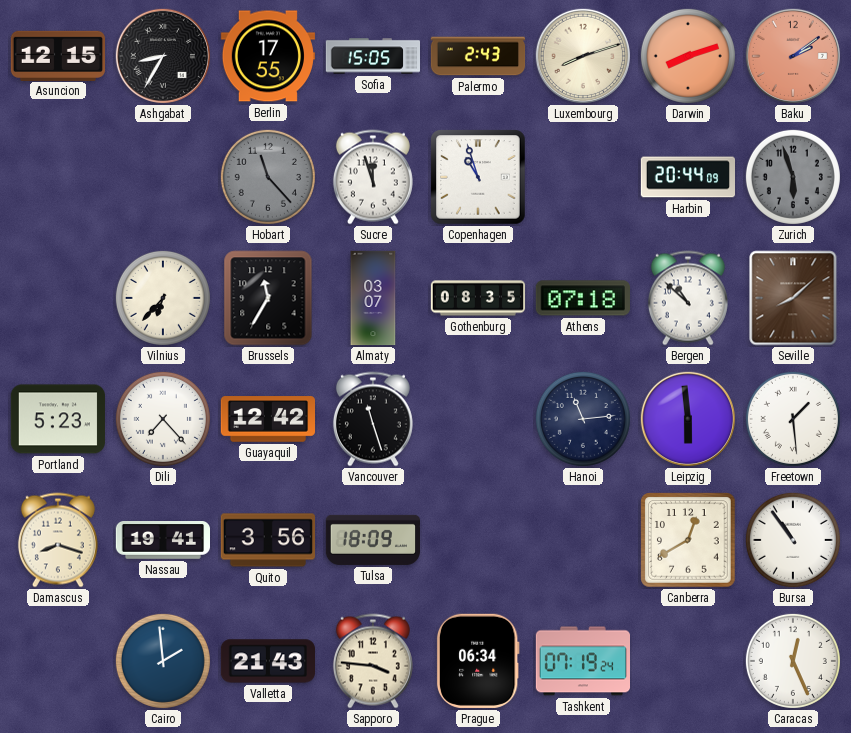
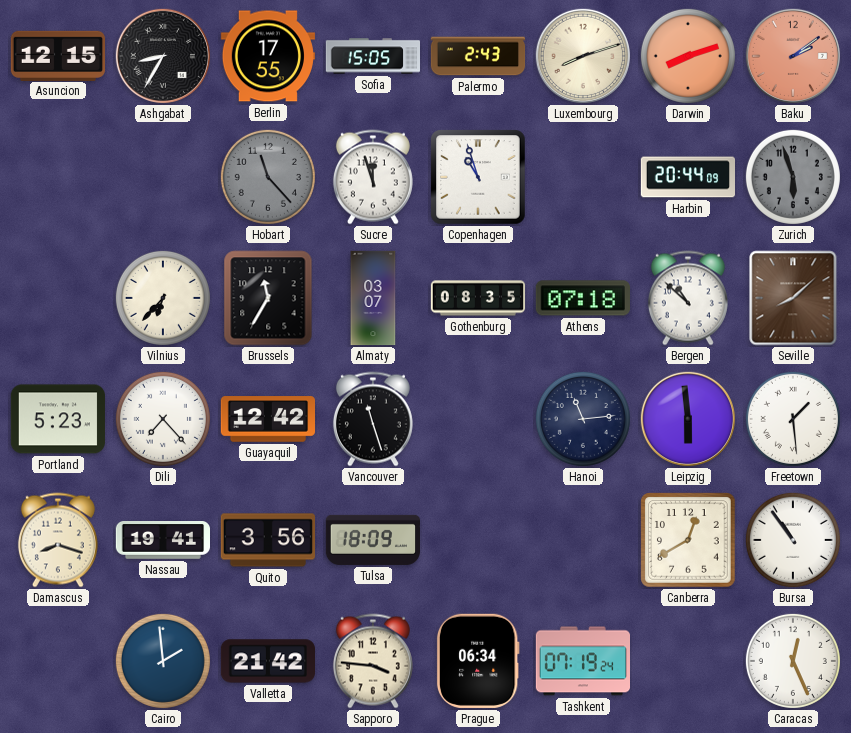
Valletta: 21:43 -> 21:42 (267, 661)
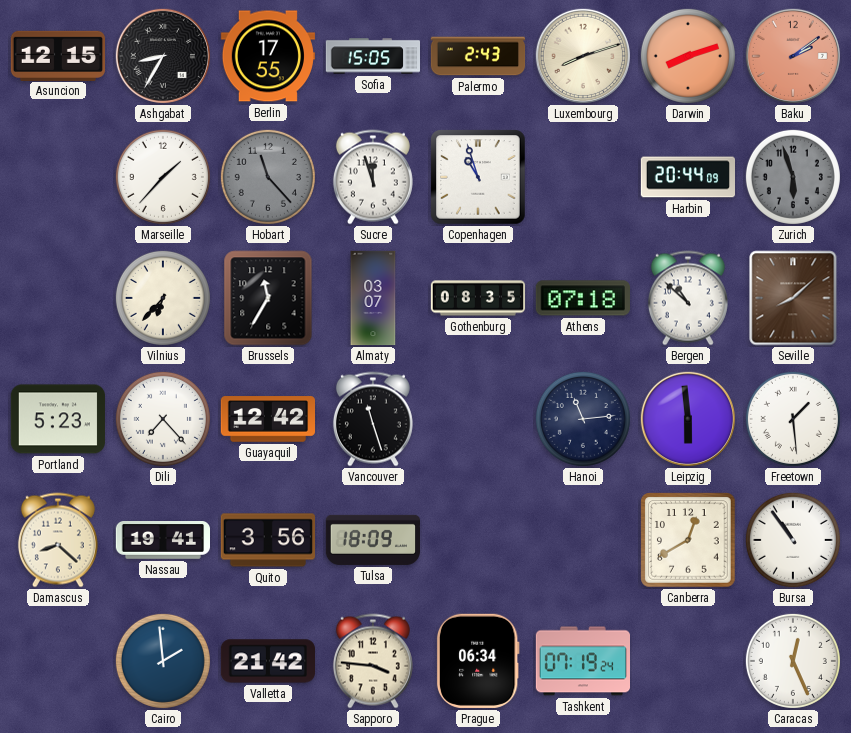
Marseille: none -> 1:37 (163, 177)
Damascus: 8:18 -> 8:22 (58, 540)
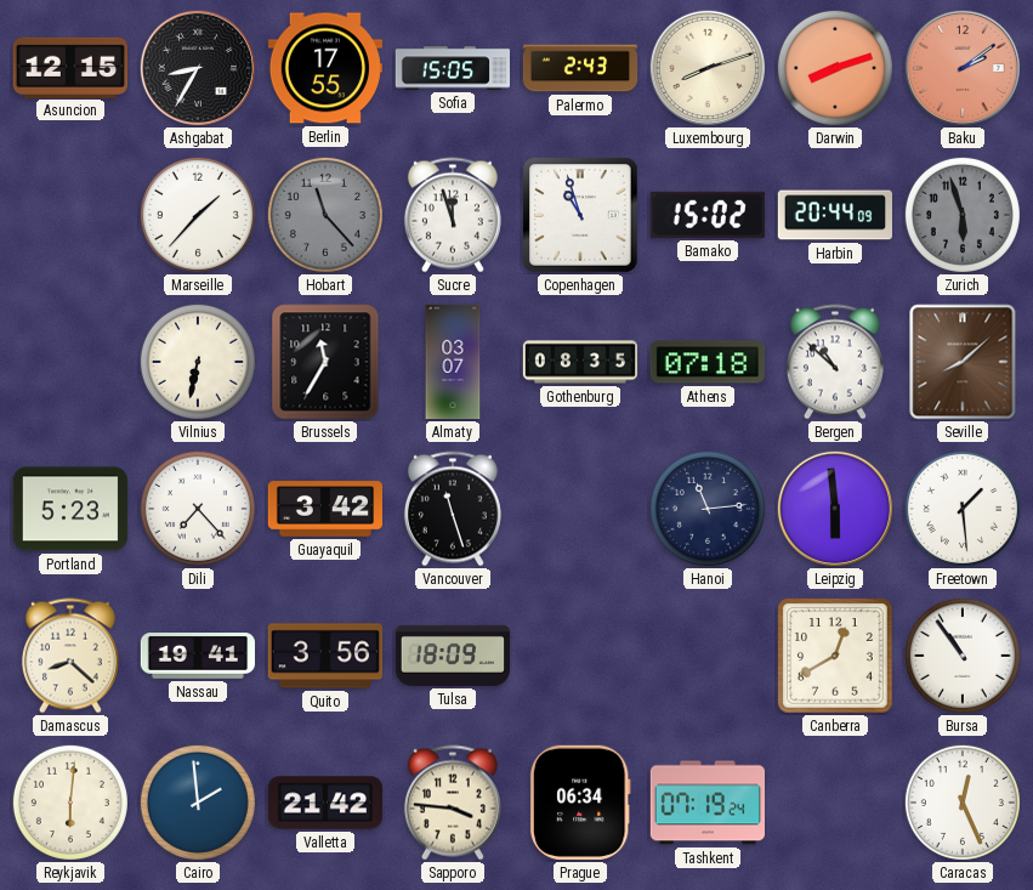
Bamako: none -> 15:02 (708, 215)
Vilnius: 6:37 -> 6:32 (198, 362)
Guayaquil: 12:42 -> 3:42 (324, 509)
Reykjavik: none -> 6:01 (70, 803)
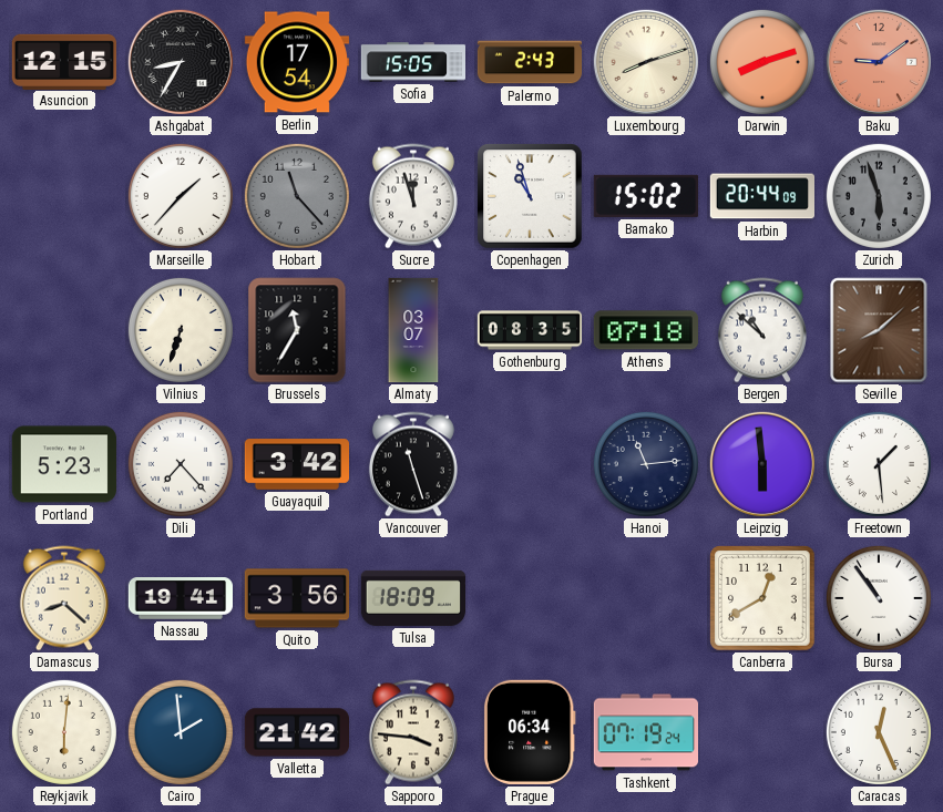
Berlin: 17:55 -> 17:54 (296, 62)
Baku: 2:09 -> 9:09 (879, 62)
Vilnius: 6:32 -> 6:33 (181, 330)
